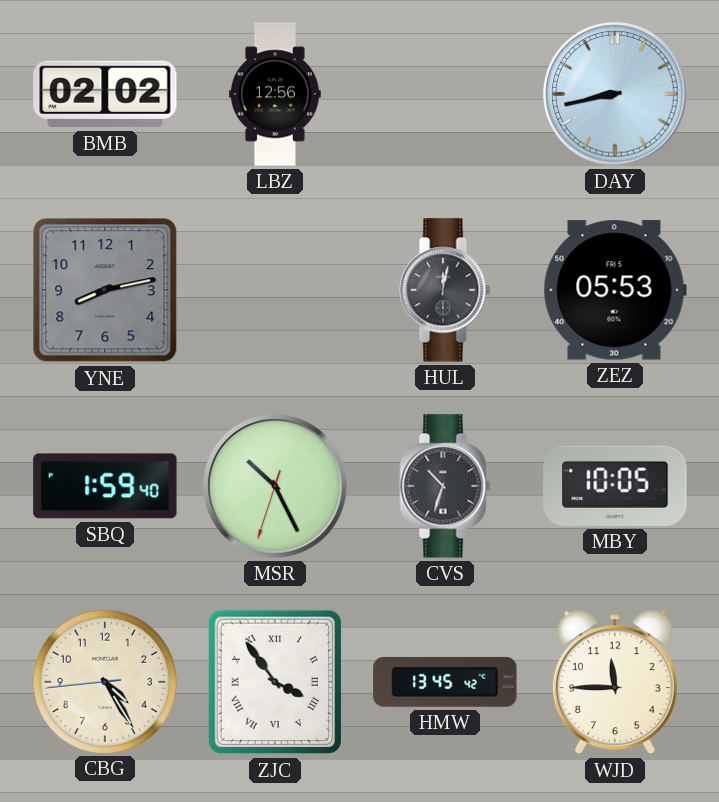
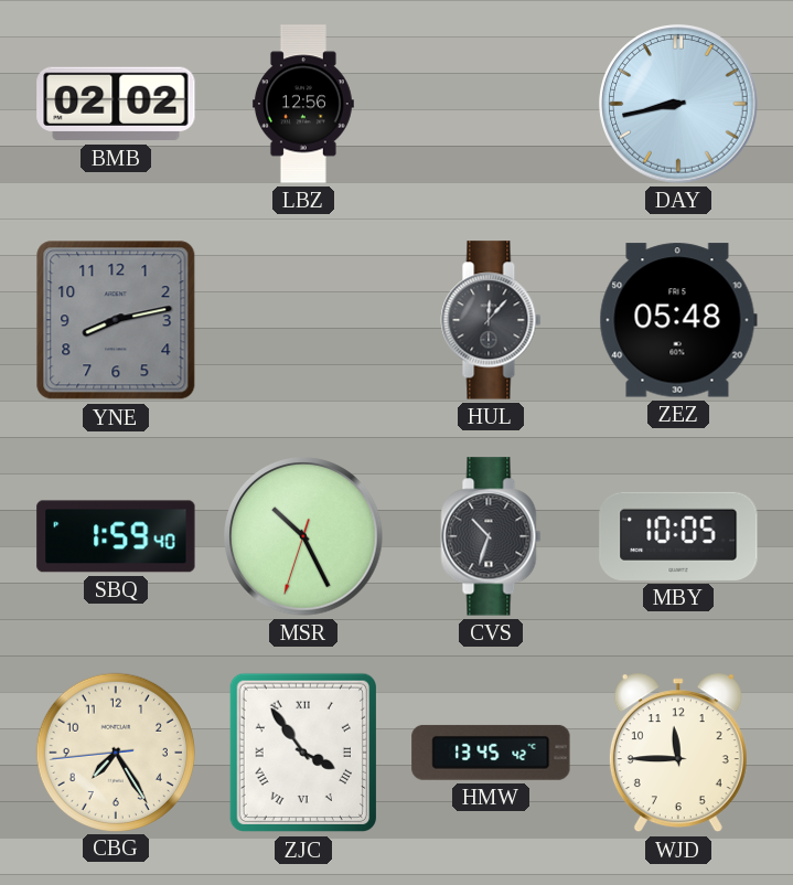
HUL: 12:02 -> 12:07 (491, 320)
ZEZ: 05:53 -> 05:48 (678, 320)
CBG: 4:24 -> 7:24 (115, 751)
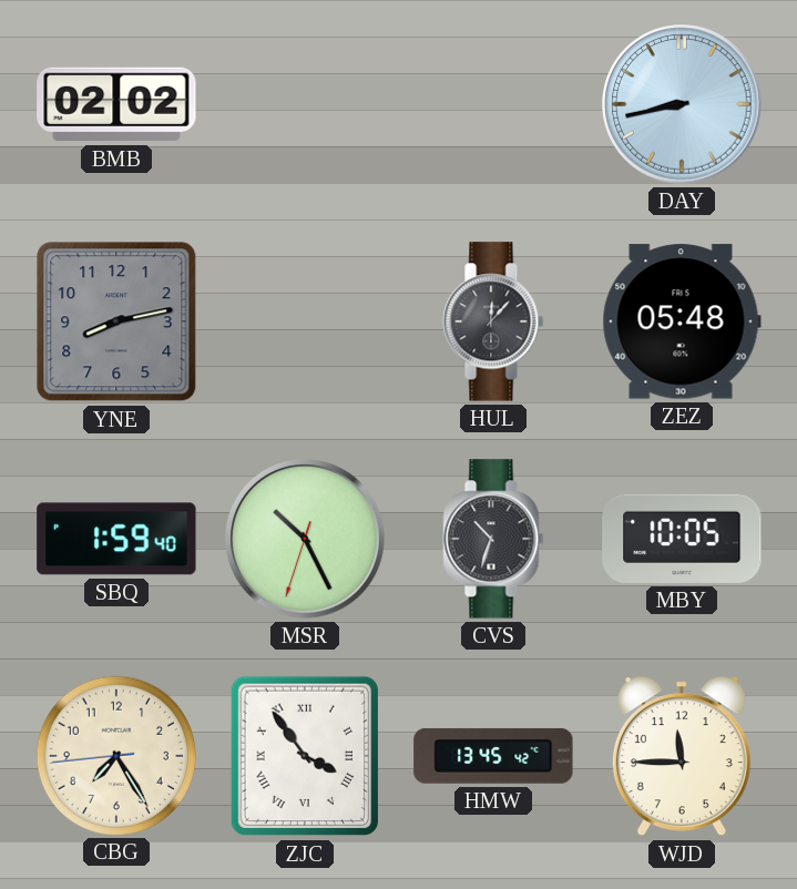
LBZ: 12:56 -> none (303, 104)
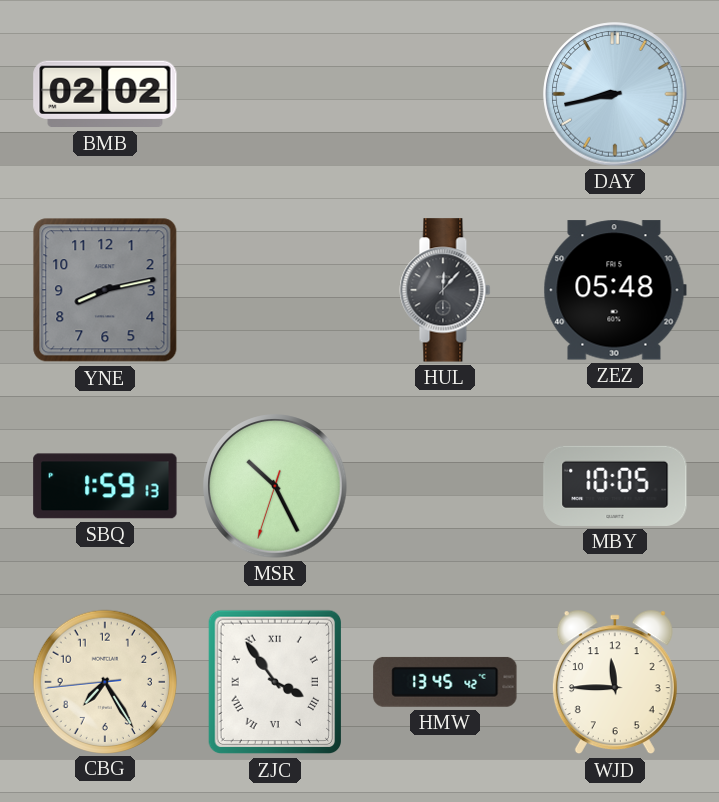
SBQ: 1:59:40 -> 1:59:13 (105, 486)
CVS: 10:33 -> none (493, 539)
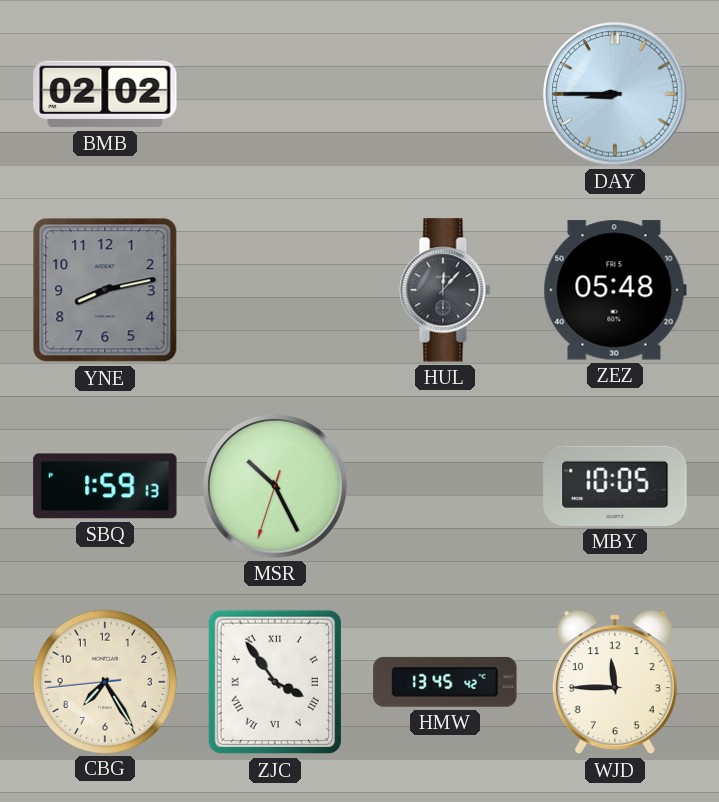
DAY: 8:43 -> 8:45 (615, 94)
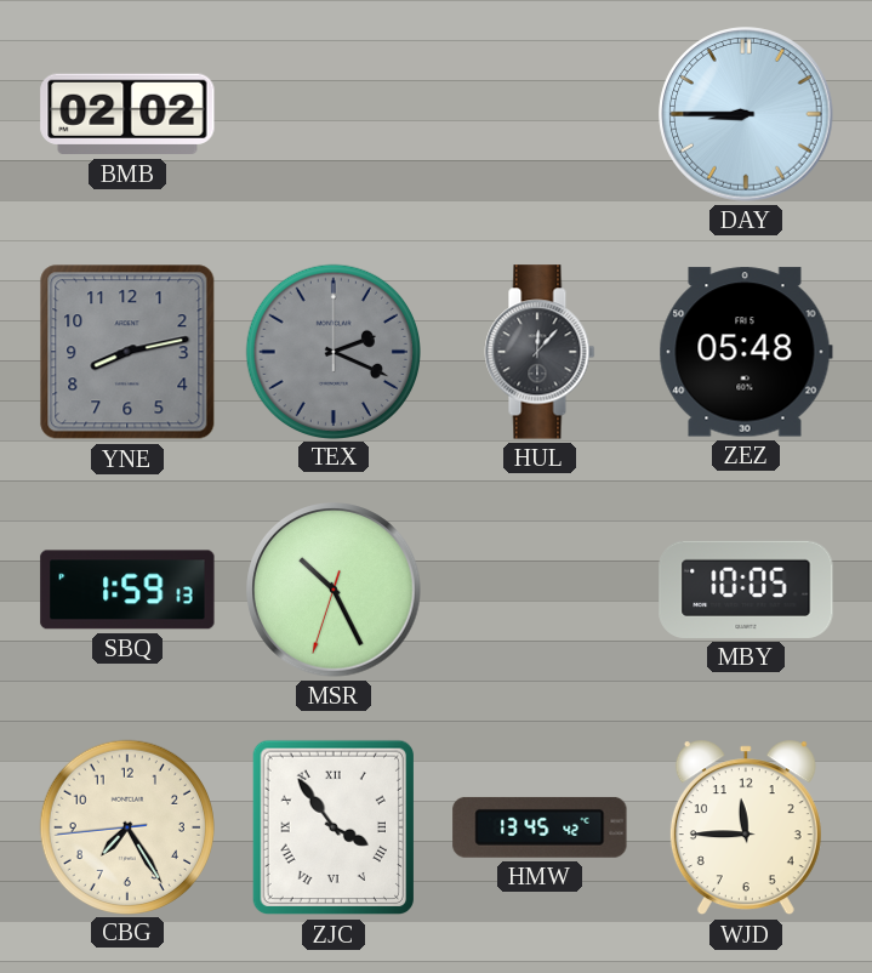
TEX: none -> 2:19 (332, 351)
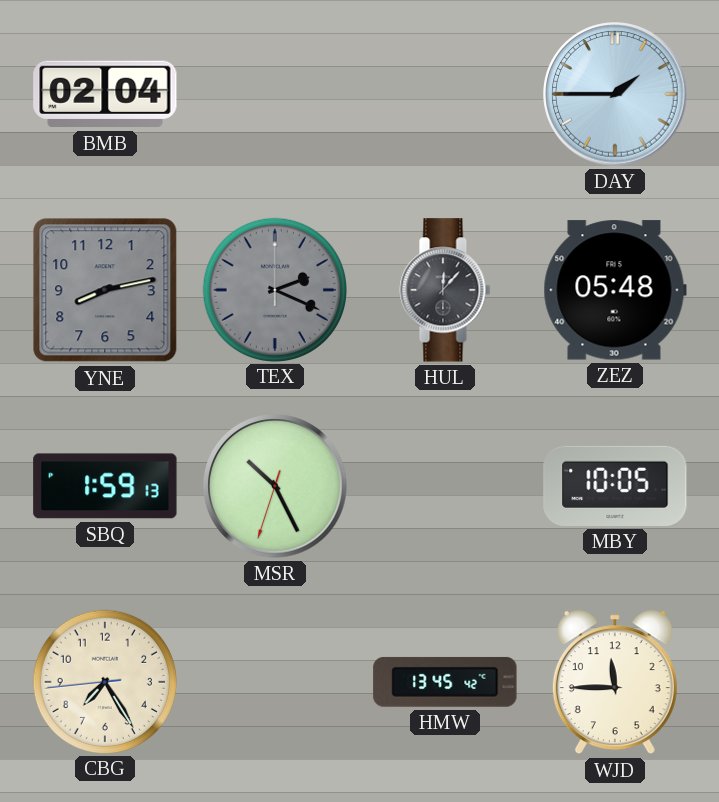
BMB: 02:02 -> 02:04 (105, 94)
DAY: 8:45 -> 1:45 (615, 94)
ZJC: 3:54 -> none (332, 827)
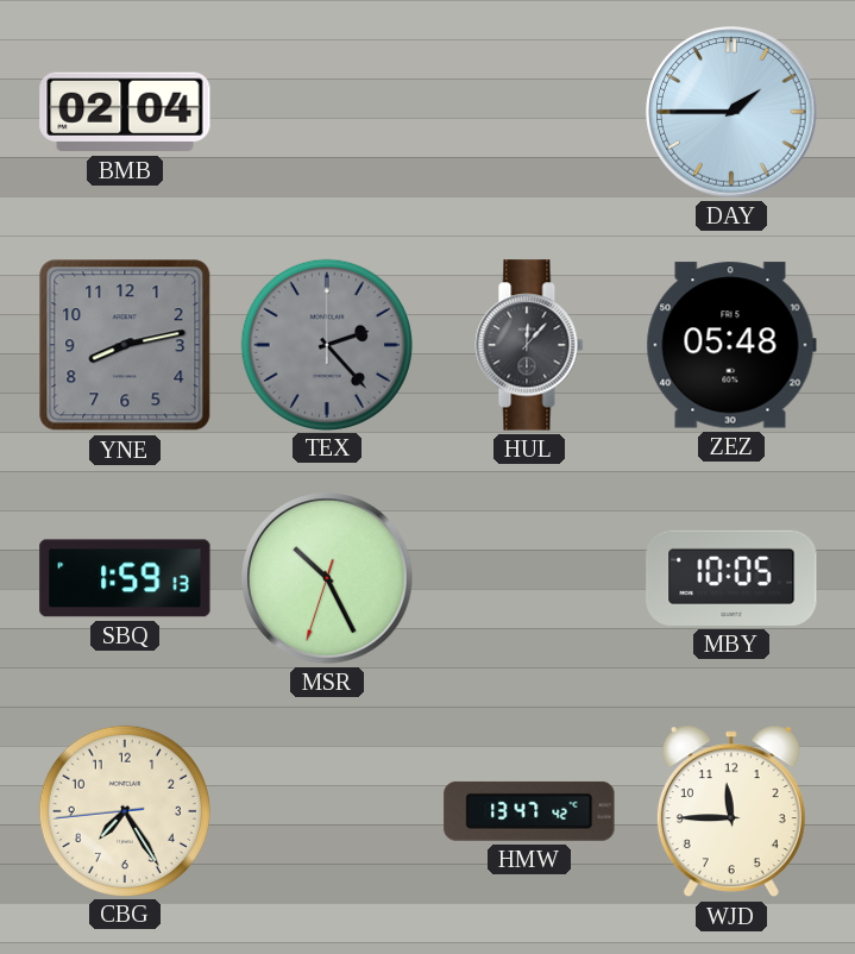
TEX: 2:19 -> 2:23 (326, 344)
HMW: 13:45 -> 13:47 (529, 811)
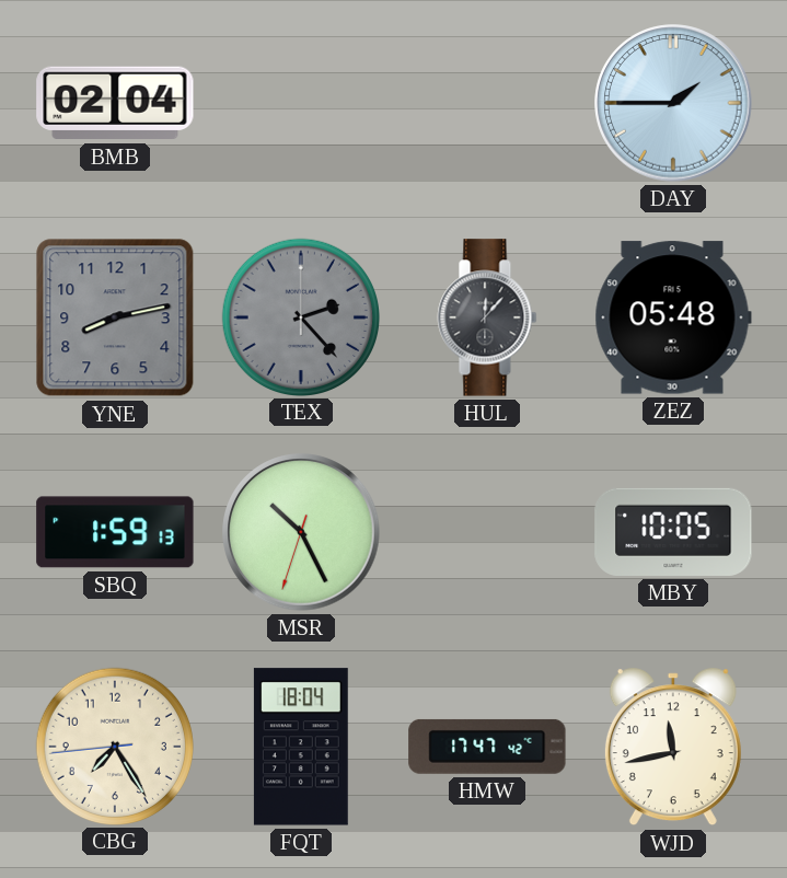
FQT: none -> 18:04 (301, 747)
HMW: 13:47 -> 17:47 (487, 747)
WJD: 11:45 -> 11:43 (673, 747)
